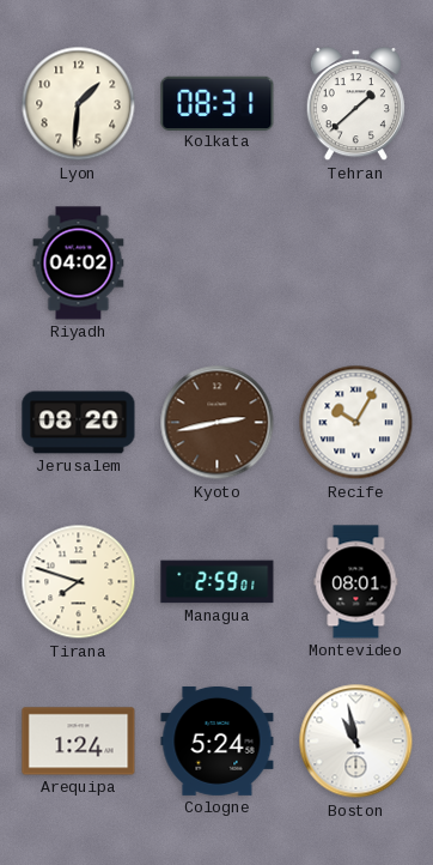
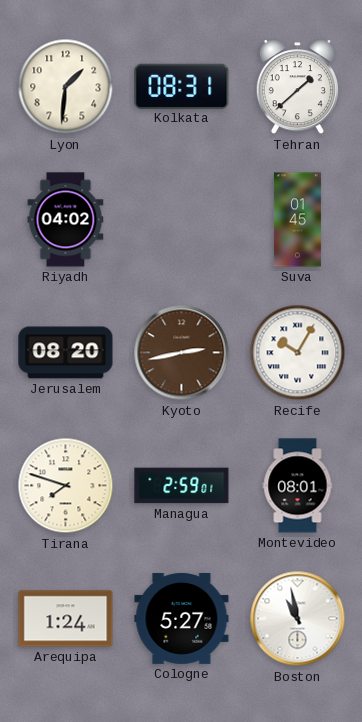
Suva: none -> 01:45 (297, 220)
Cologne: 5:24 -> 5:27 (182, 618)
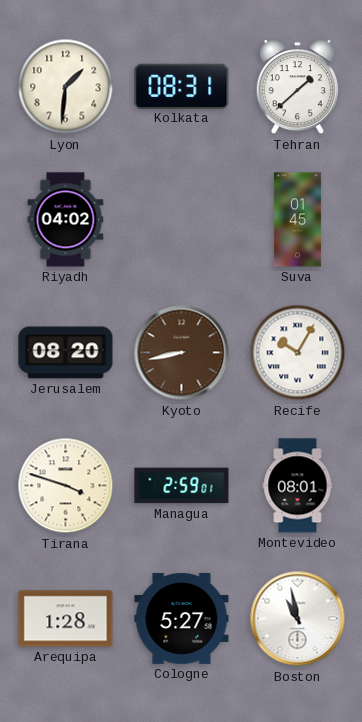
Kyoto: 2:43 -> 8:43 (182, 353)
Tirana: 7:48 -> 3:48 (66, 486)
Arequipa: 1:24 -> 1:28 (66, 619)
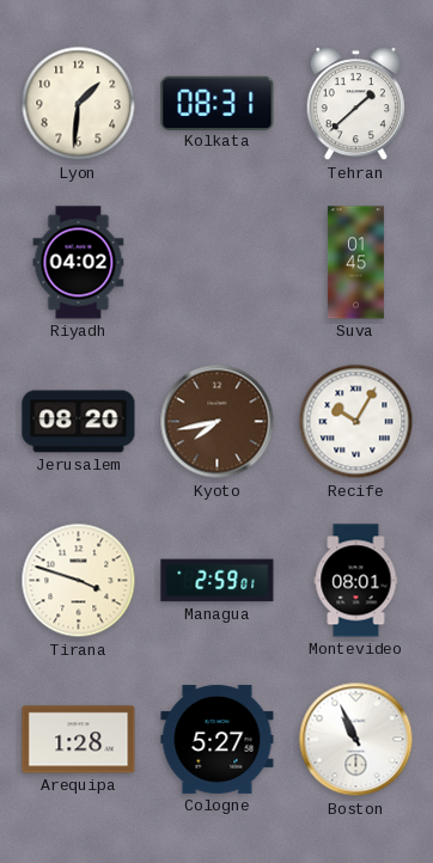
Kyoto: 8:43 -> 7:43 (218, 422)
Boston: 10:58 -> 10:56 (356, 740)
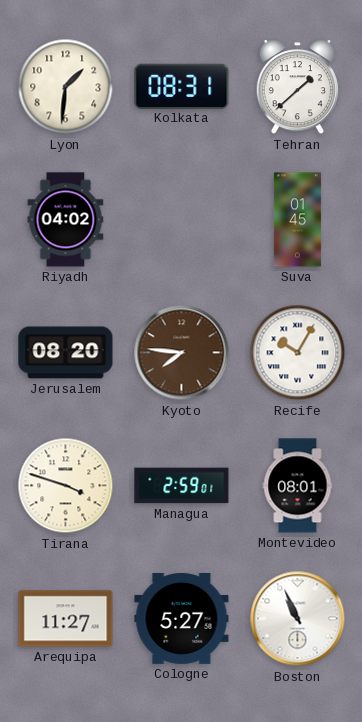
Kyoto: 7:43 -> 7:46 (182, 353)
Arequipa: 1:28 -> 11:27 (66, 619)
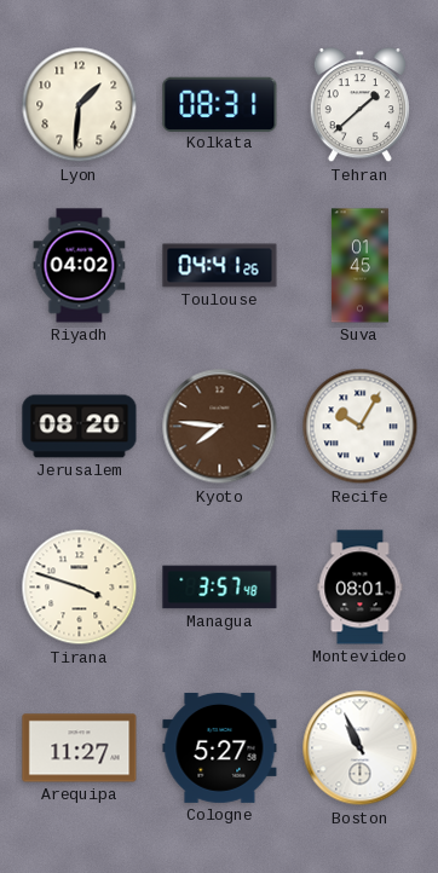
Toulouse: none -> 04:41 (220, 266)
Managua: 2:59 -> 3:57 (220, 588)
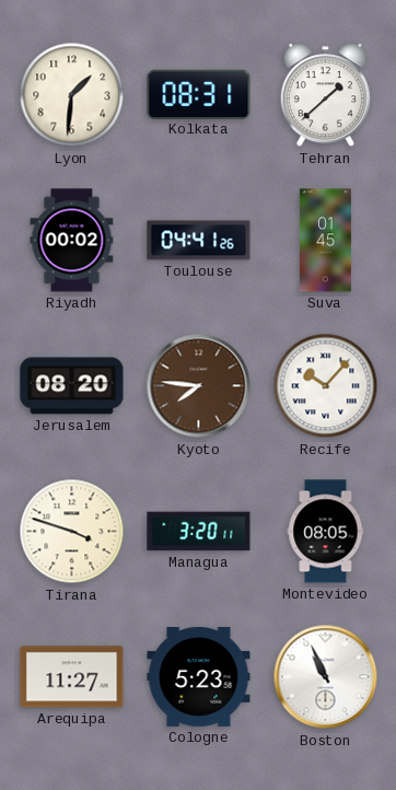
Riyadh: 04:02 -> 00:02 (72, 241)
Recife: 10:05 -> 10:07 (326, 386)
Managua: 3:57 -> 3:20 (199, 532)
Montevideo: 08:01 -> 08:05 (326, 532)
Cologne: 5:27 -> 5:23 (199, 676)
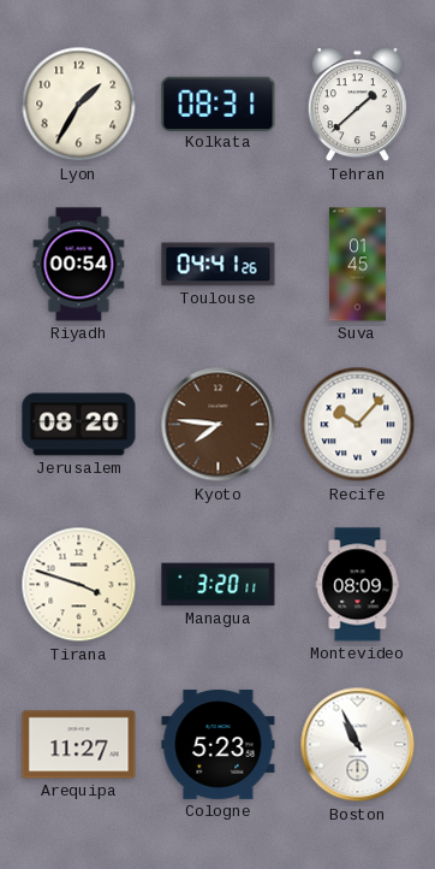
Lyon: 1:31 -> 1:35 (79, 105)
Riyadh: 00:02 -> 00:54 (79, 265)
Montevideo: 08:05 -> 08:09 (358, 585)
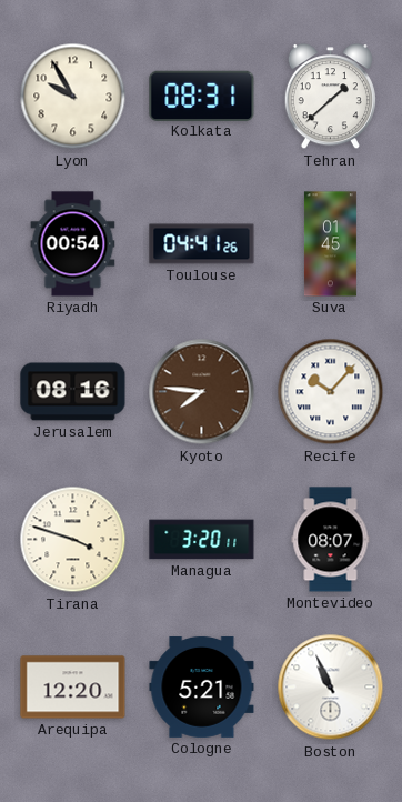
Lyon: 1:35 -> 9:55 (73, 97)
Jerusalem: 08:20 -> 08:16 (73, 392)
Montevideo: 08:09 -> 08:07 (331, 540)
Arequipa: 11:27 -> 12:20 (73, 688)
Cologne: 5:23 -> 5:21 (202, 686)
